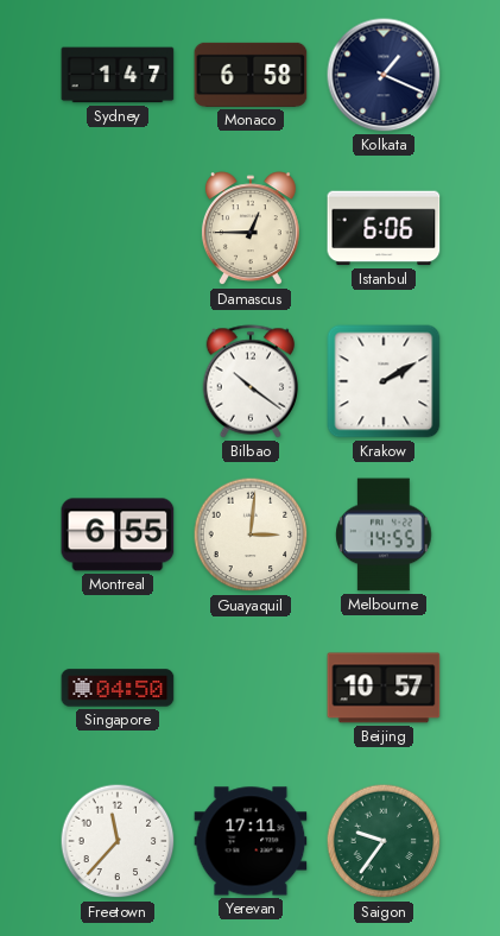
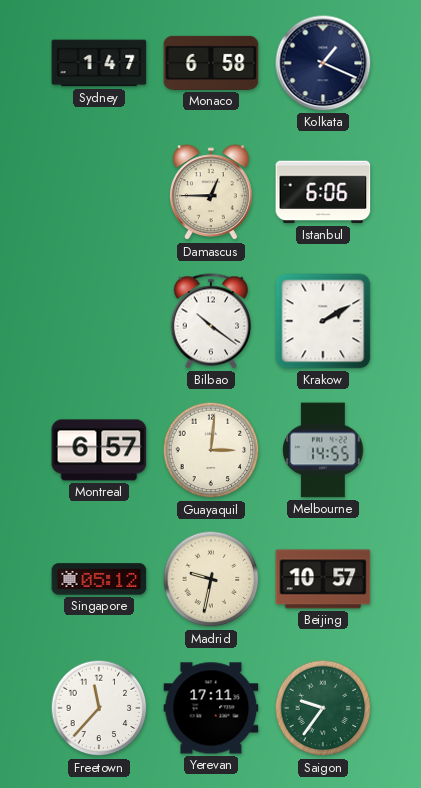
Montreal: 6:55 -> 6:57 (99, 450)
Singapore: 04:50 -> 05:12 (99, 579)
Madrid: none -> 9:32 (211, 579)
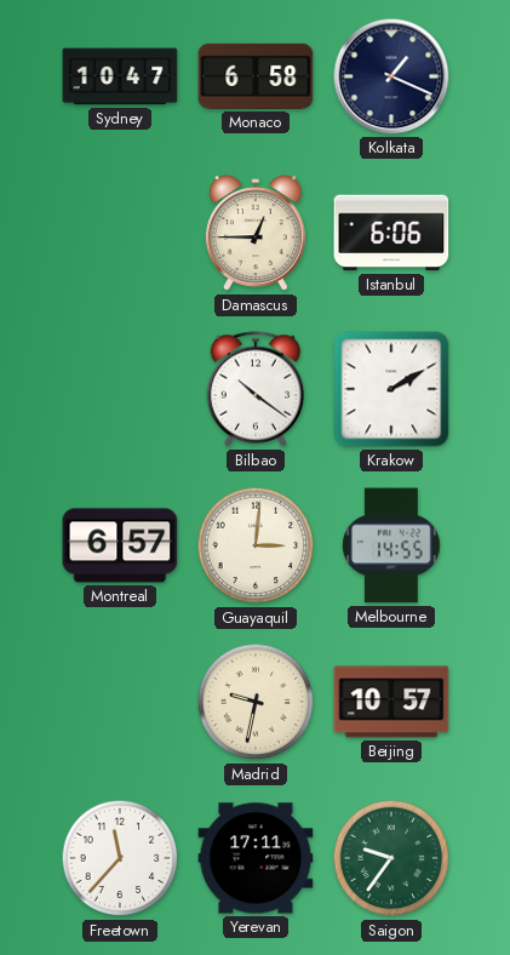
Sydney: 1:47 -> 10:47 (120, 76)
Singapore: 05:12 -> none (99, 579)
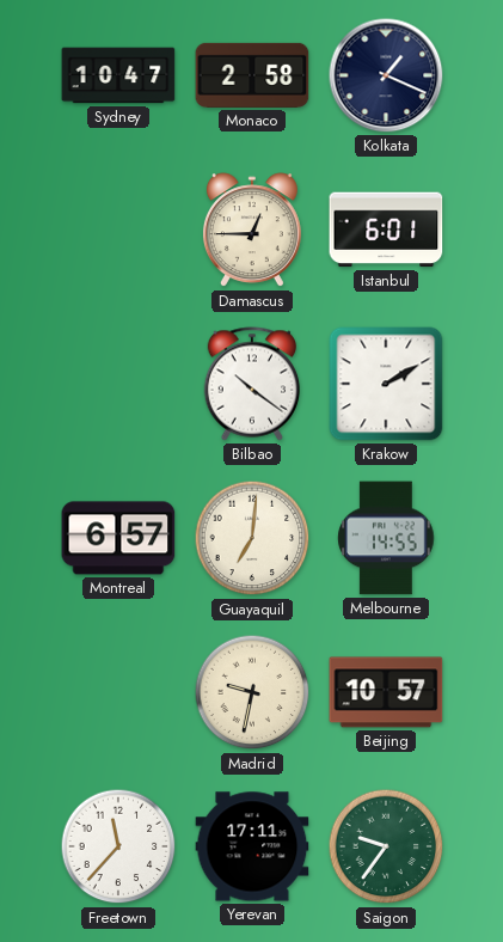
Monaco: 6:58 -> 2:58 (252, 75)
Istanbul: 6:06 -> 6:01 (386, 230)
Guayaquil: 3:01 -> 7:01 (252, 538)
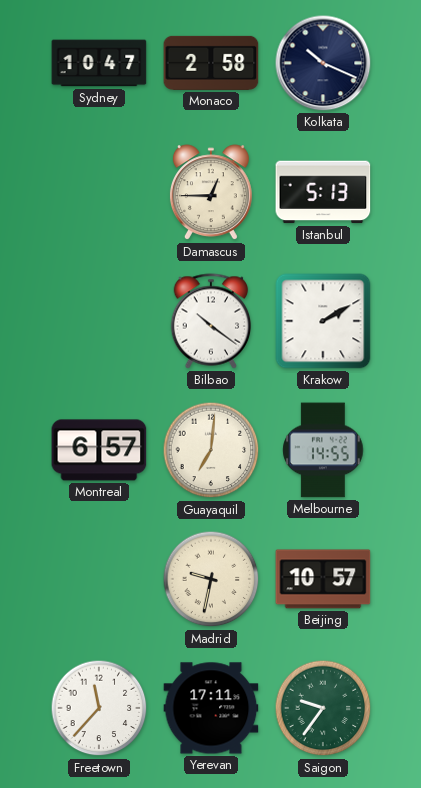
Kolkata: 1:19 -> 10:19 (323, 63)
Istanbul: 6:01 -> 5:13 (323, 192)
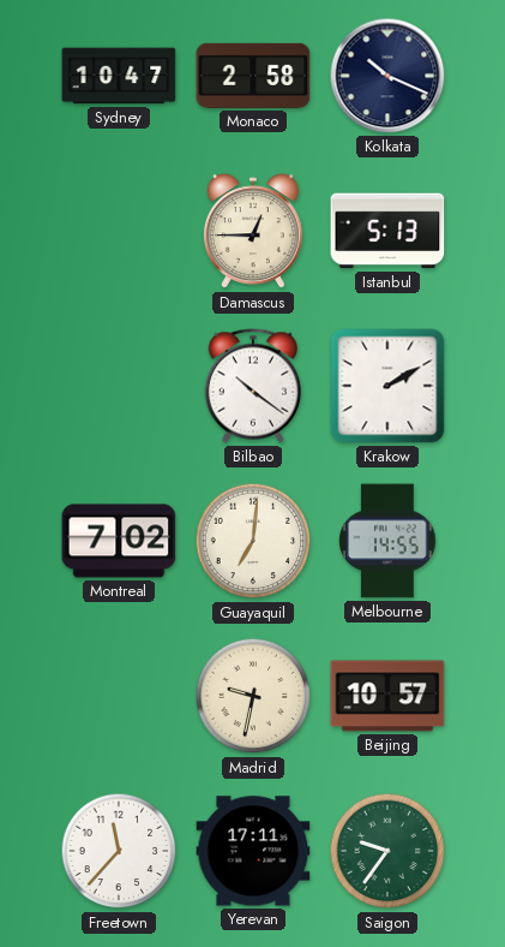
Montreal: 6:57 -> 7:02 (119, 541)
